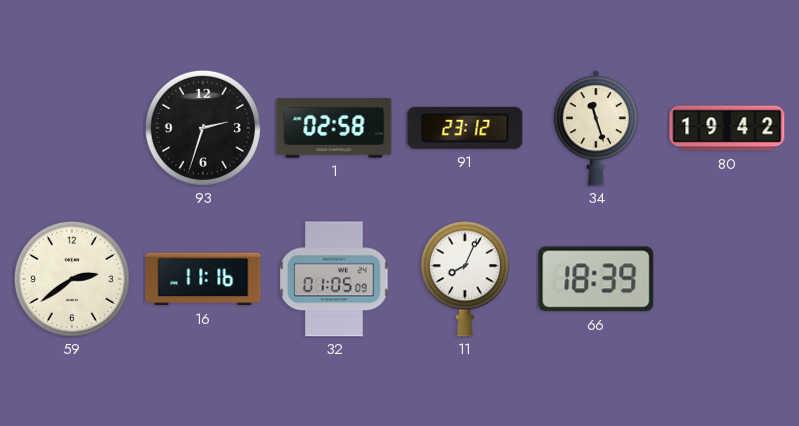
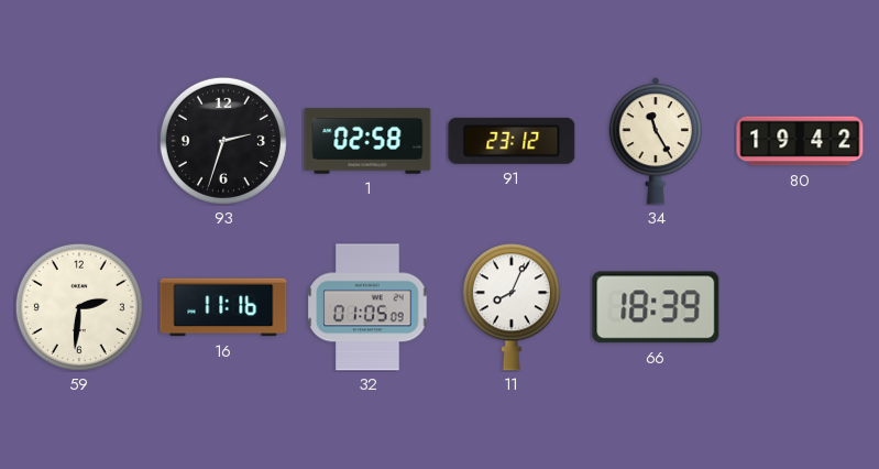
34: 11:27 -> 11:25 (656, 141)
59: 2:39 -> 2:31 (79, 307)
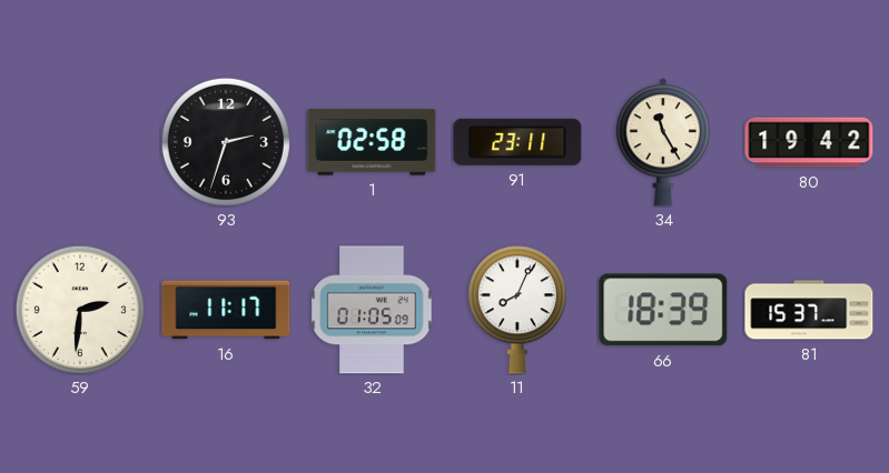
91: 23:12 -> 23:11 (517, 142)
16: 11:16 -> 11:17 (226, 310)
81: none -> 15:37 (809, 310)
